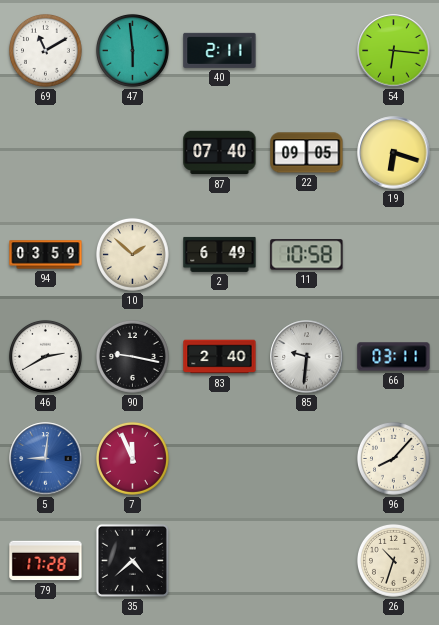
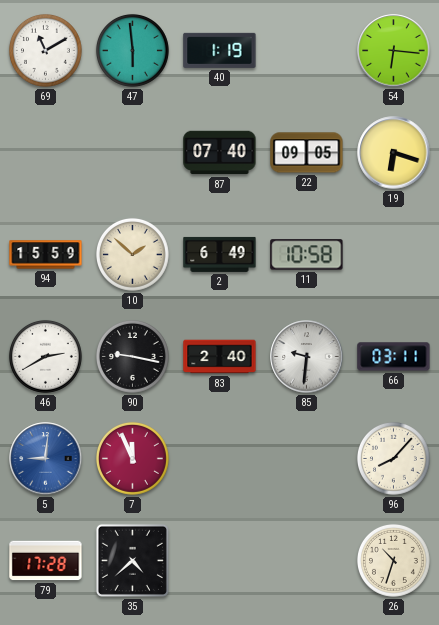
40: 2:11 -> 1:19 (220, 50)
94: 03:59 -> 15:59 (46, 255)
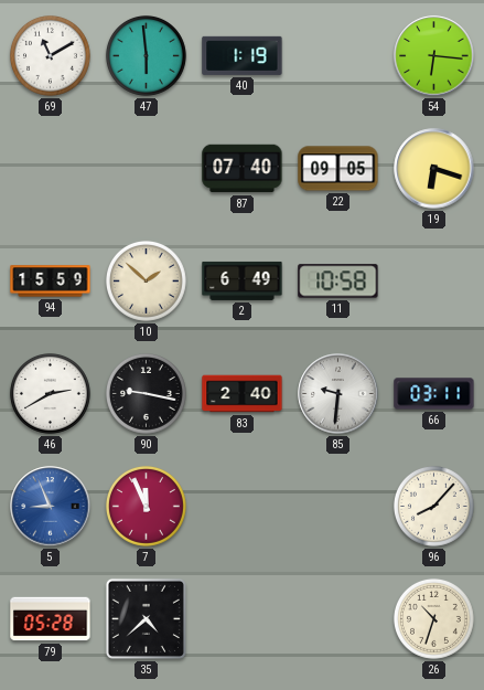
5: 9:01 -> 8:56 (51, 507)
79: 17:28 -> 05:28 (51, 619)
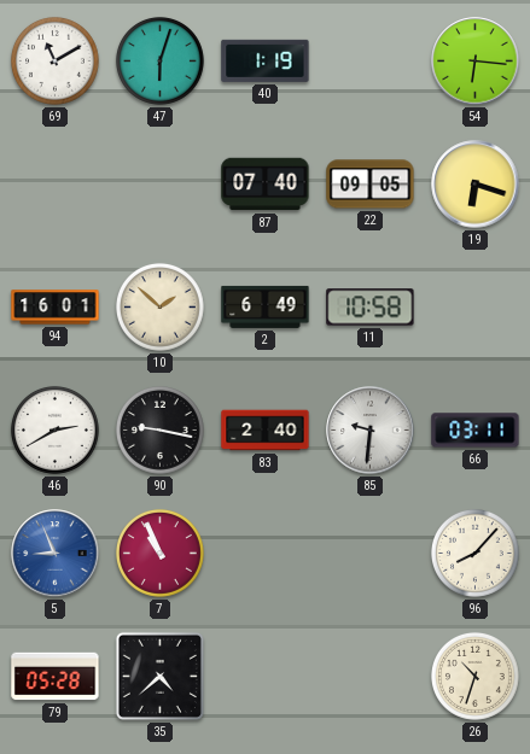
47: 5:59 -> 6:03 (159, 60)
94: 15:59 -> 16:01 (56, 308)
7: 11:56 -> 10:56 (159, 553)
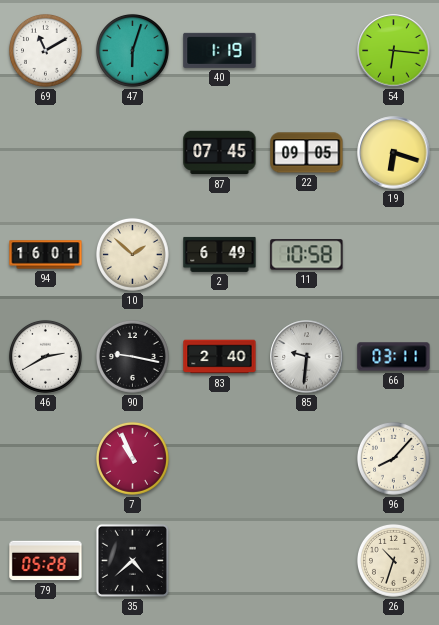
87: 07:40 -> 07:45 (220, 153)
5: 8:56 -> none (56, 554)
